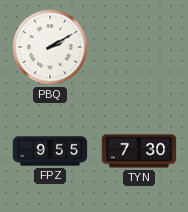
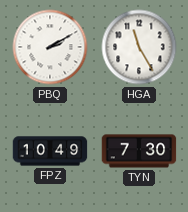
HGA: none -> 11:25 (139, 47)
FPZ: 9:55 -> 10:49 (50, 151)
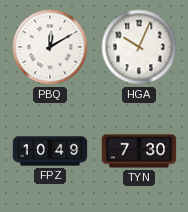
PBQ: 2:10 -> 12:10 (50, 47)
HGA: 11:25 -> 10:04 (139, 47)
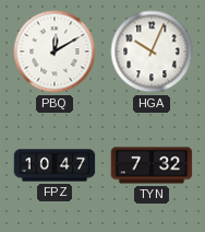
FPZ: 10:49 -> 10:47 (55, 165)
TYN: 7:30 -> 7:32 (152, 165)
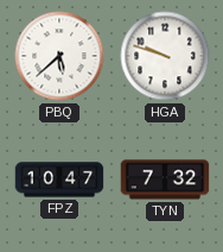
PBQ: 12:10 -> 5:38 (59, 56)
HGA: 10:04 -> 9:48 (165, 56)
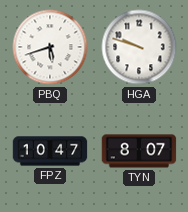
PBQ: 5:38 -> 5:42 (50, 47)
TYN: 7:32 -> 8:07 (139, 151)
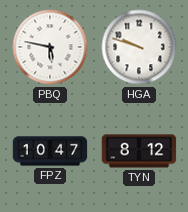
PBQ: 5:42 -> 5:47 (50, 47)
TYN: 8:07 -> 8:12 (139, 151)
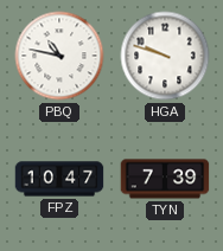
PBQ: 5:47 -> 10:47 (59, 56)
TYN: 8:12 -> 7:39 (165, 179)
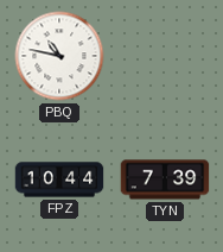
HGA: 9:48 -> none (165, 56)
FPZ: 10:47 -> 10:44 (59, 179)
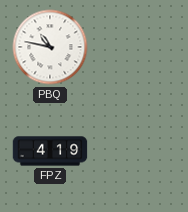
FPZ: 10:44 -> 4:19 (50, 151)
TYN: 7:39 -> none (165, 179)
